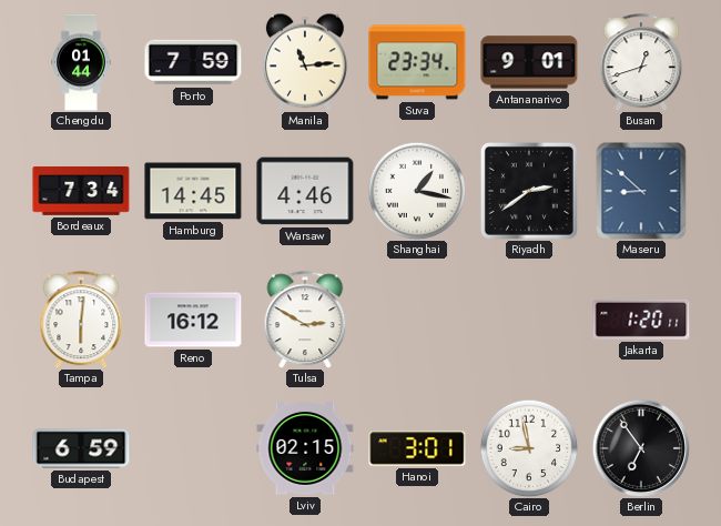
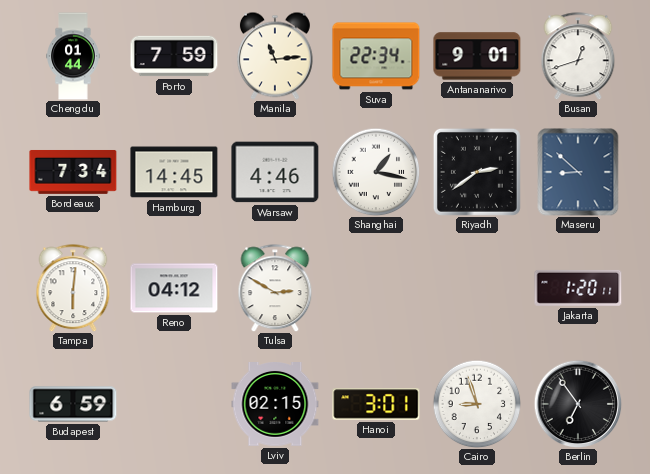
Suva: 23:34 -> 22:34 (376, 56)
Reno: 16:12 -> 04:12 (174, 288)
Cairo: 8:58 -> 8:57 (477, 404)
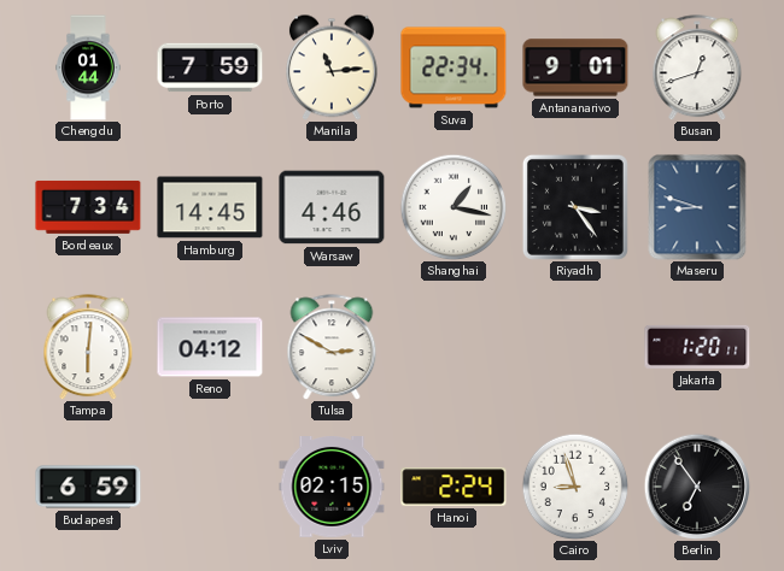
Riyadh: 2:39 -> 3:24 (575, 207)
Maseru: 8:52 -> 8:48 (697, 207)
Hanoi: 3:01 -> 2:24 (454, 487)
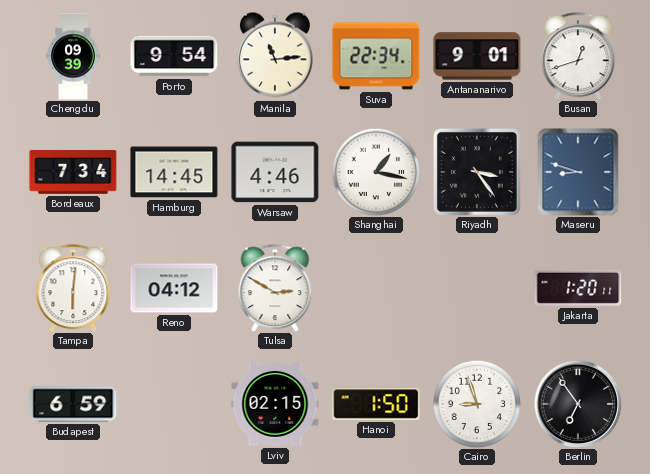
Chengdu: 01:44 -> 09:39 (73, 56)
Porto: 7:59 -> 9:54 (174, 56)
Hanoi: 2:24 -> 1:50 (376, 404)
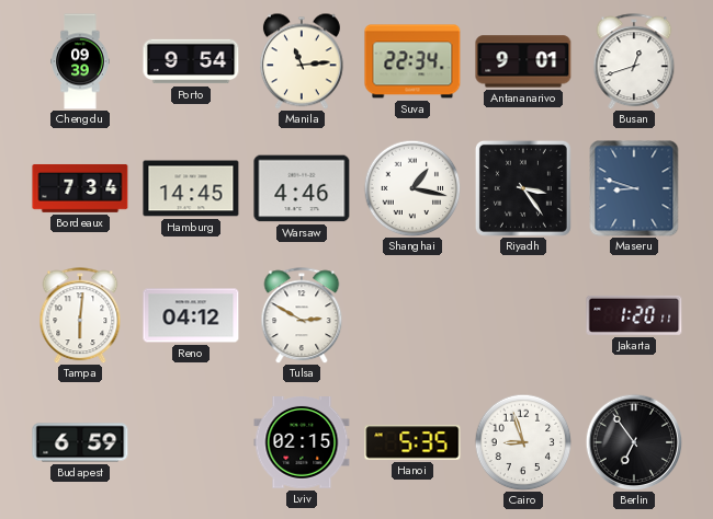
Hanoi: 1:50 -> 5:35 (412, 442)
